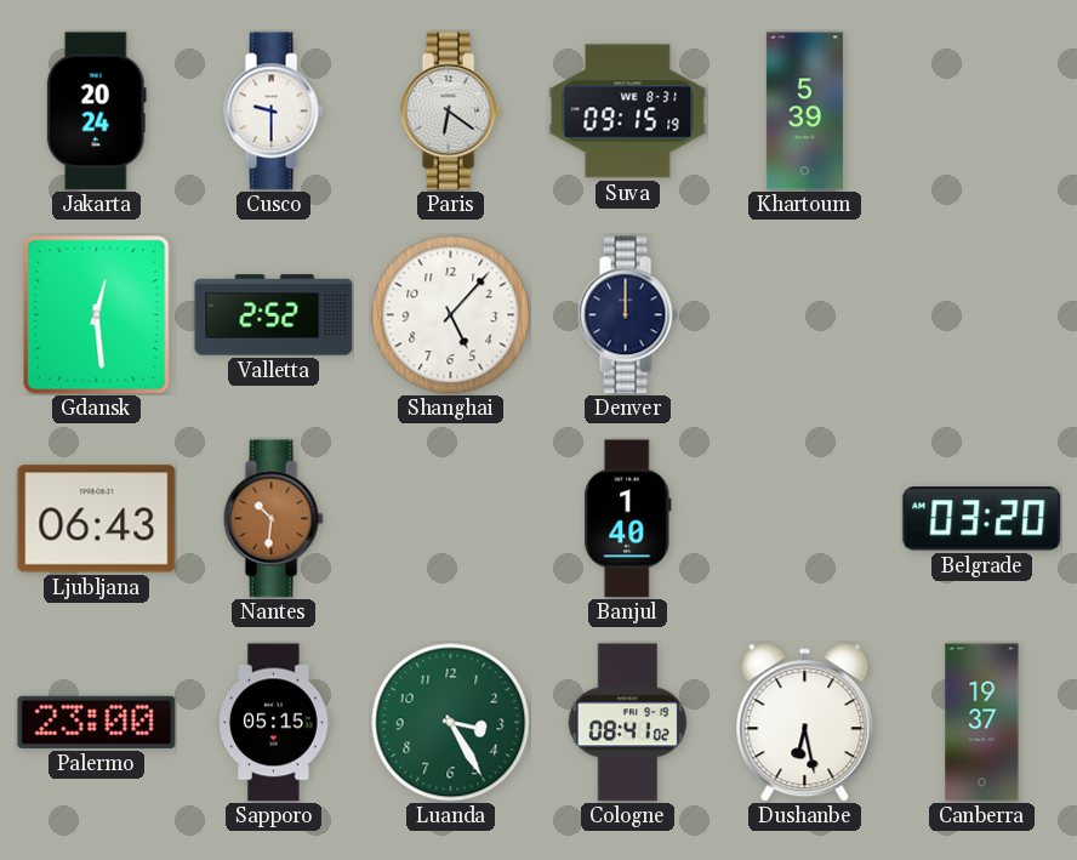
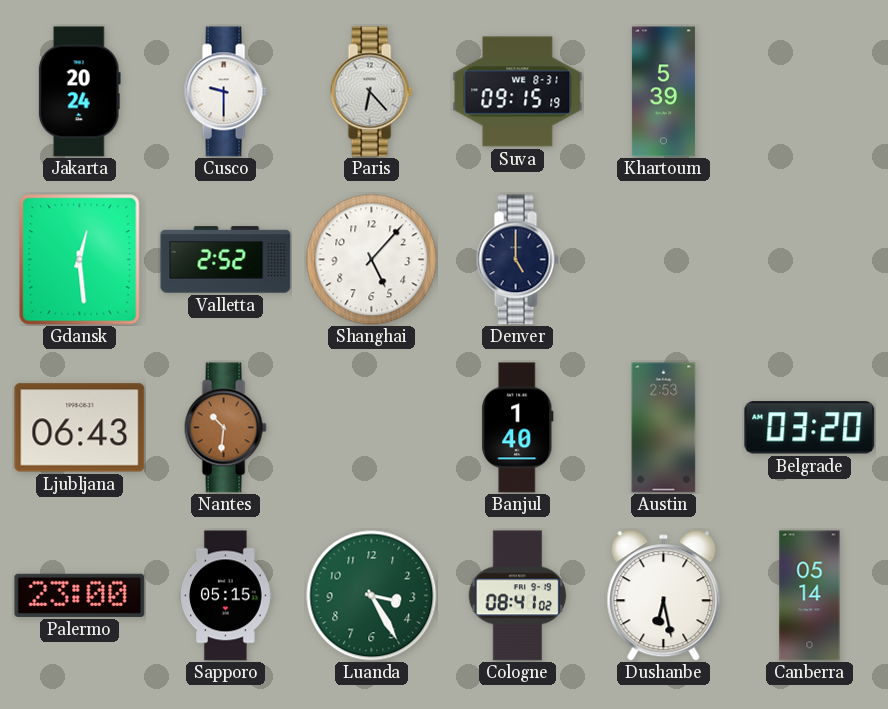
Paris: 6:21 -> 6:23 (371, 92)
Denver: 12:00 -> 5:00 (517, 260)
Austin: none -> 2:53 (664, 428)
Canberra: 19:37 -> 05:14 (810, 596)
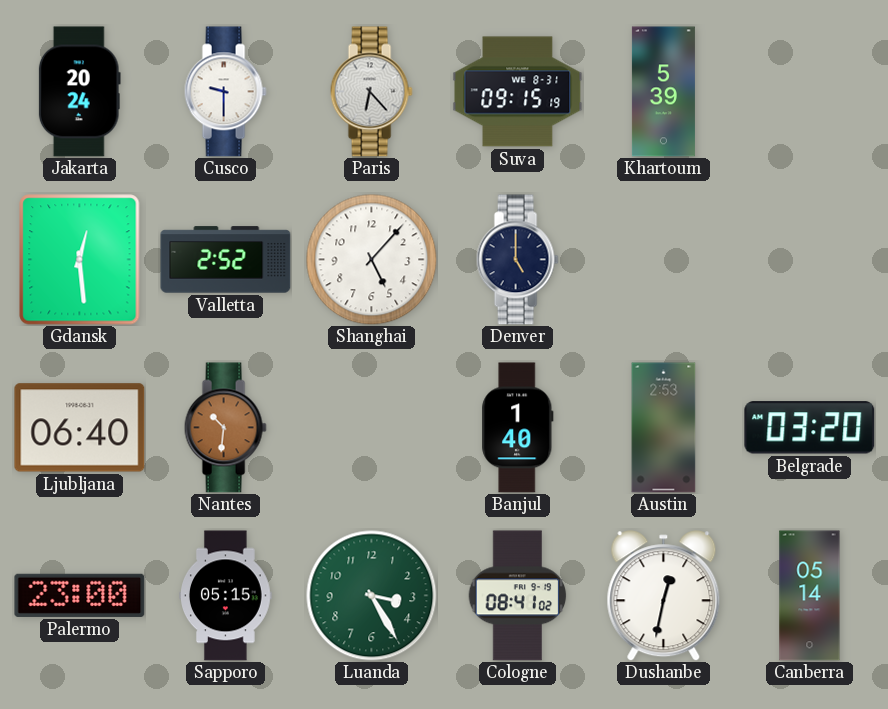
Ljubljana: 06:43 -> 06:40 (80, 428)
Dushanbe: 6:28 -> 12:32 (664, 596)
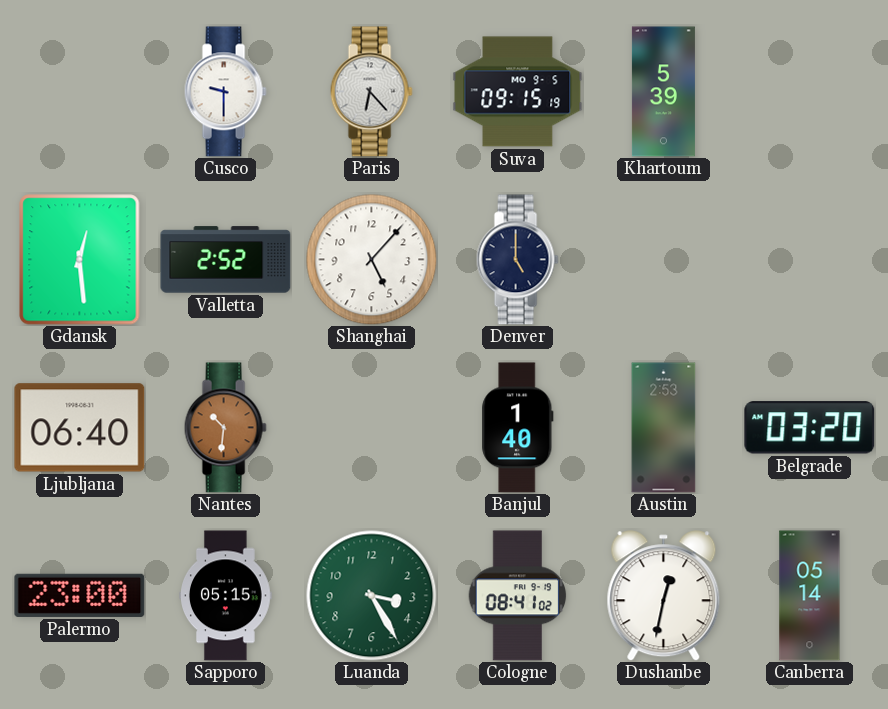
Jakarta: 20:24 -> none (79, 92)
Suva date: WE 8-31 -> MO 9-5 (518, 92)
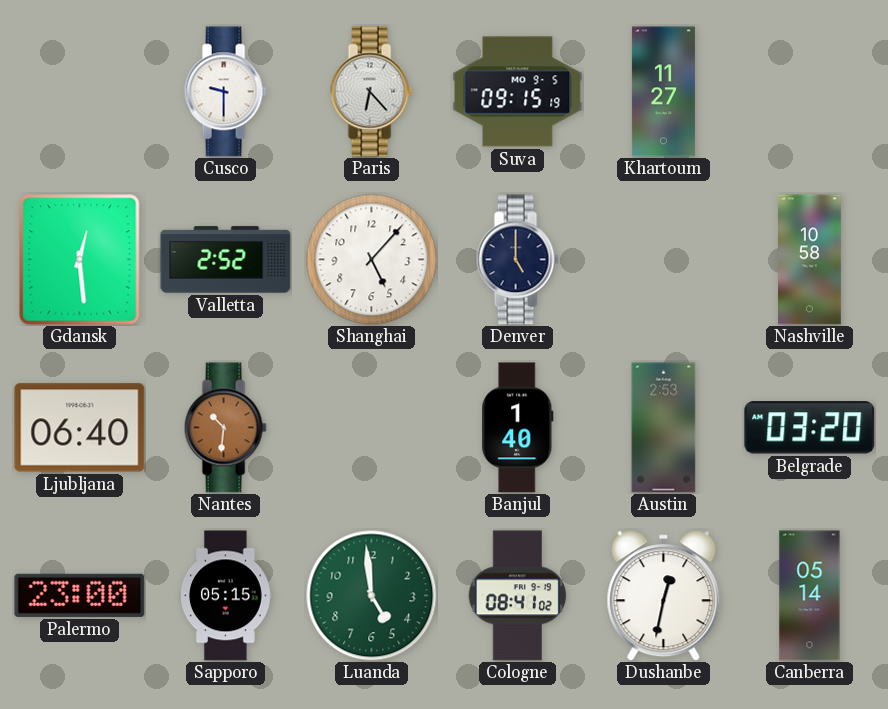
Khartoum: 5:39 -> 11:27 (663, 92)
Nashville: none -> 10:58 (810, 260)
Luanda: 3:25 -> 4:59 (372, 596)
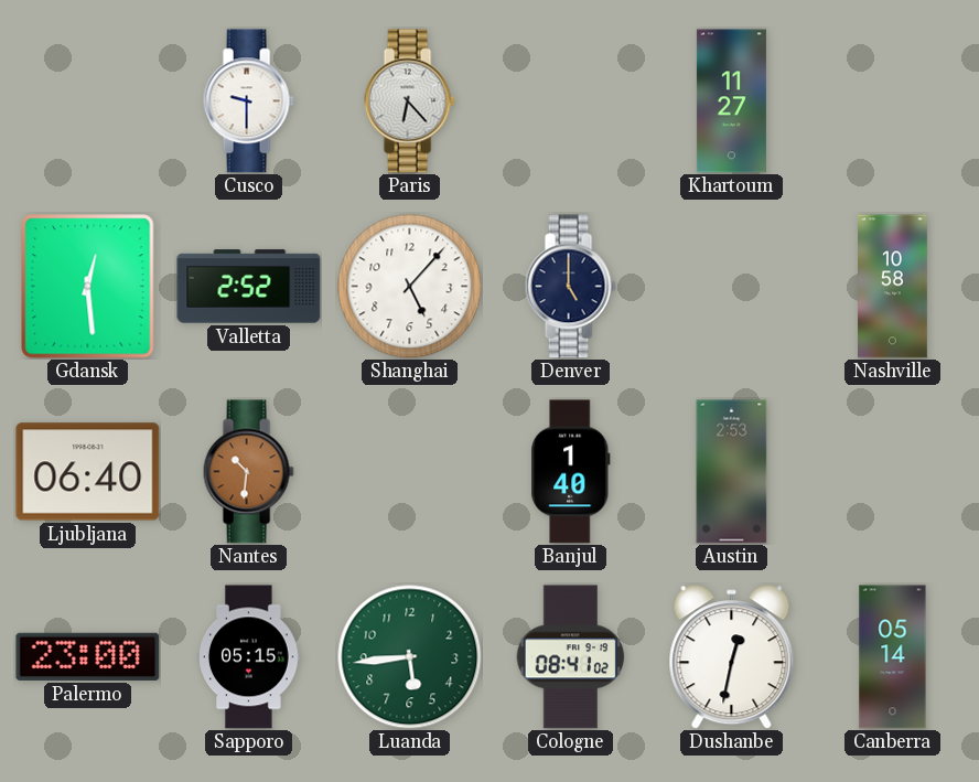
Suva: 09:15 -> none (518, 92)
Belgrade: 03:20 -> none (810, 428)
Luanda: 4:59 -> 5:44 (410, 657)
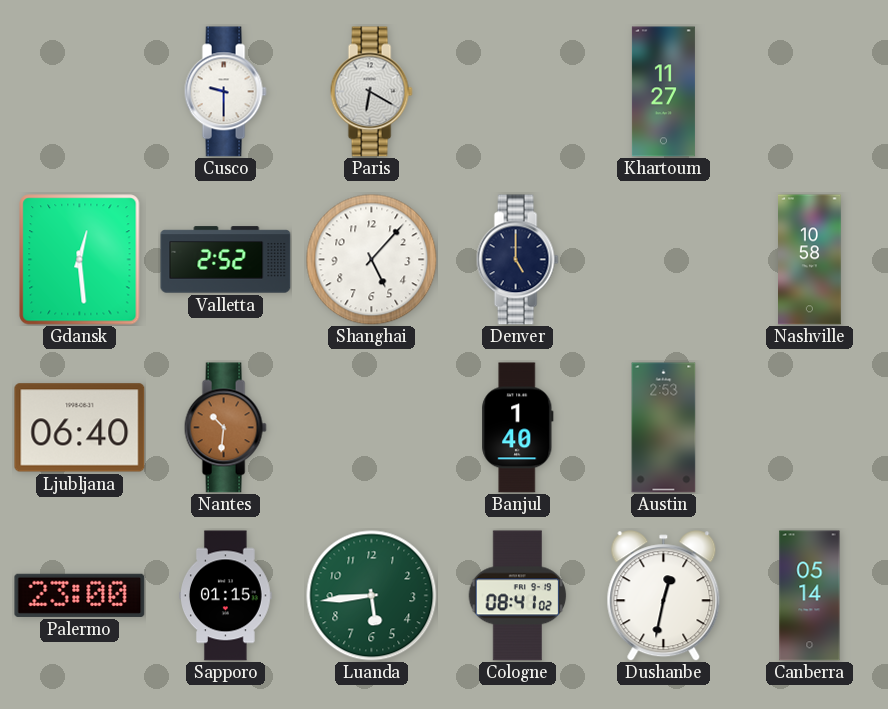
Paris: 6:23 -> 6:20 (371, 92)
Sapporo: 05:15 -> 01:15 (226, 596)
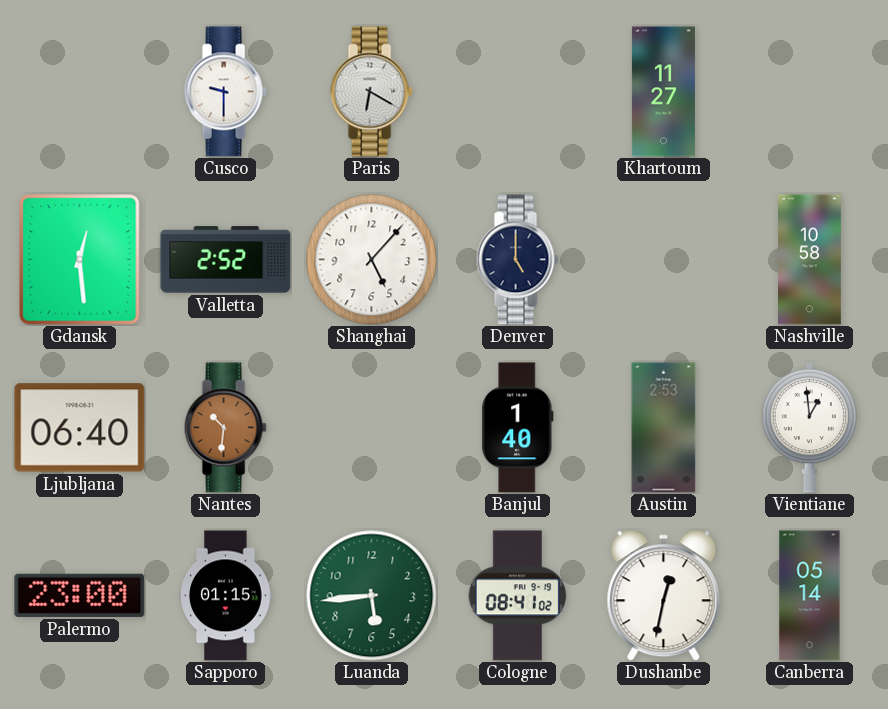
Vientiane: none -> 12:59 (809, 427)
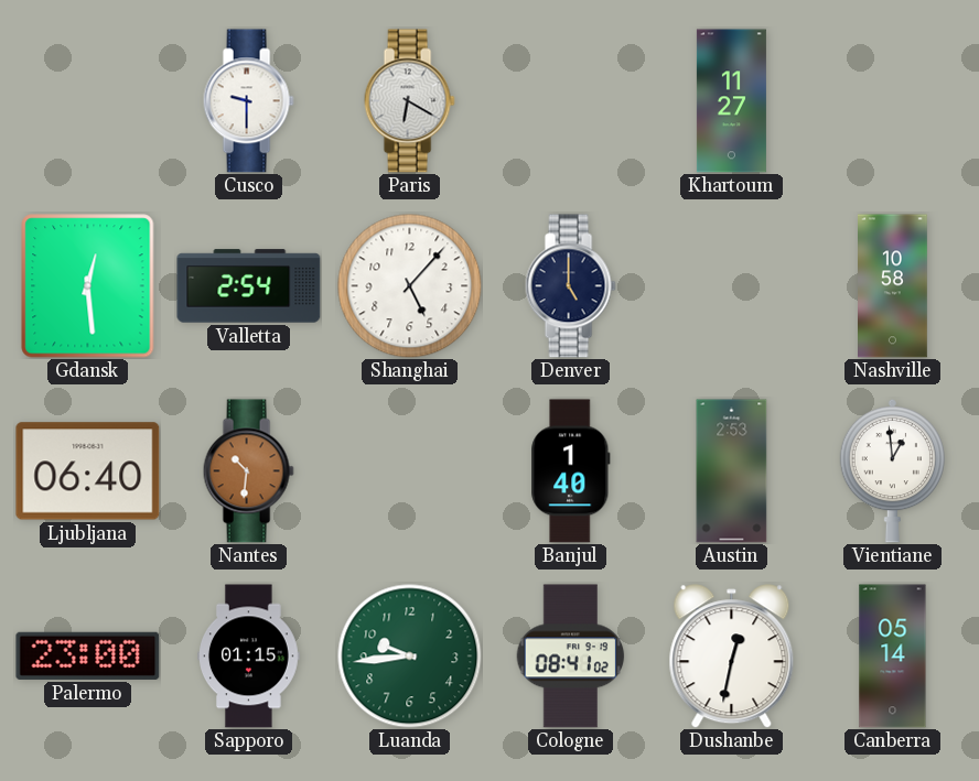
Valletta: 2:52 -> 2:54 (249, 286)
Luanda: 5:44 -> 9:44 (410, 657)
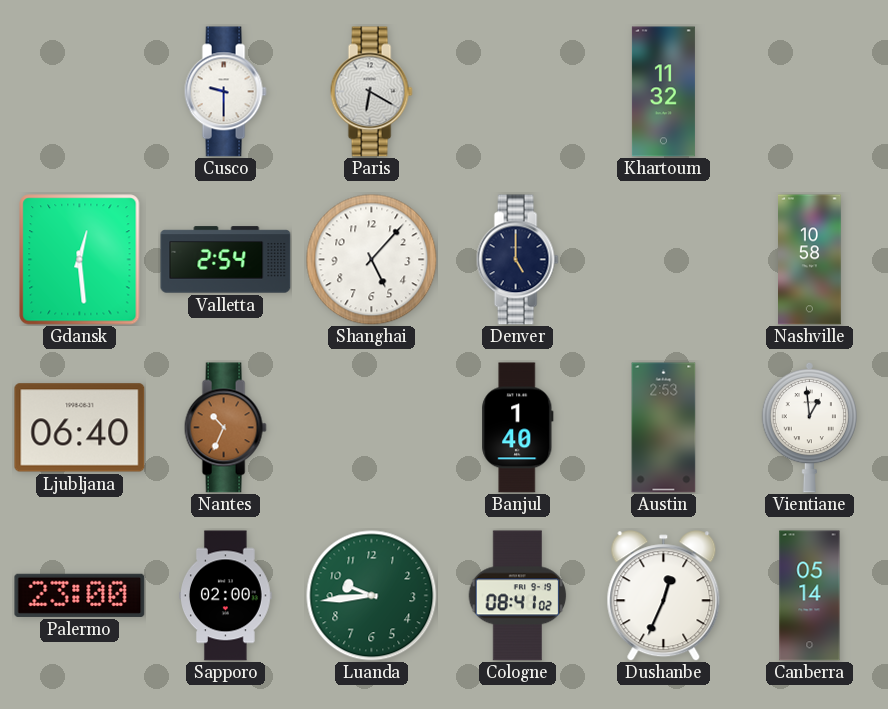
Khartoum: 11:27 -> 11:32 (663, 92)
Nantes: 10:31 -> 10:34 (225, 428)
Sapporo: 01:15 -> 02:00 (226, 596)
Dushanbe: 12:32 -> 12:34 (664, 596)
